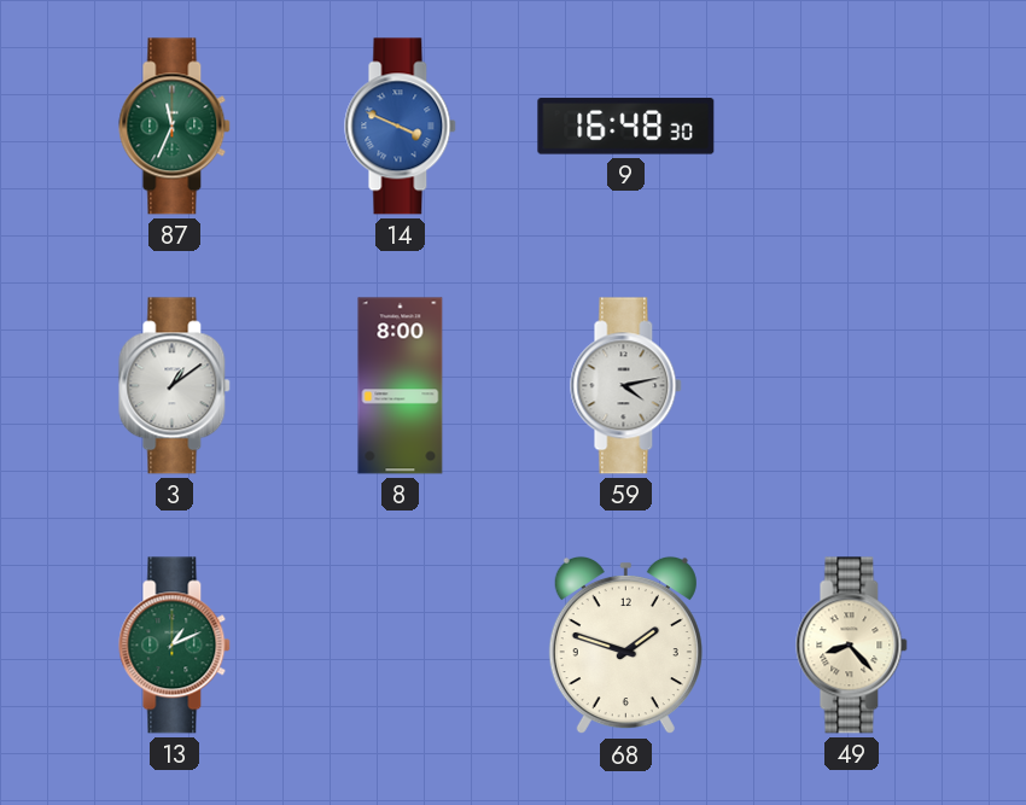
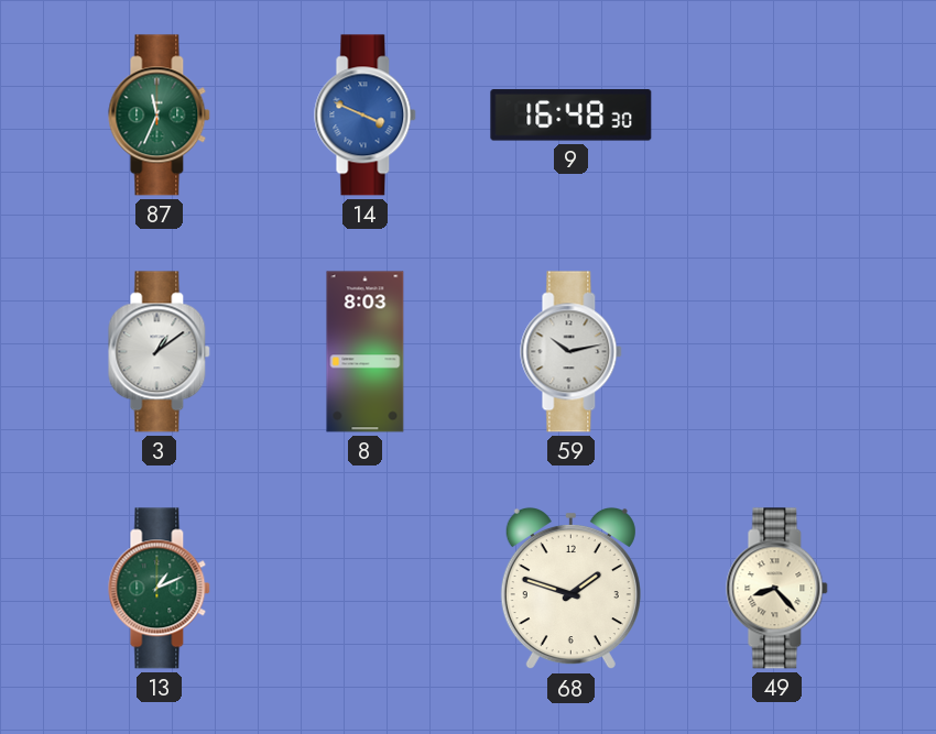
8: 8:00 -> 8:03 (366, 352)
59: 4:13 -> 10:13 (572, 352)
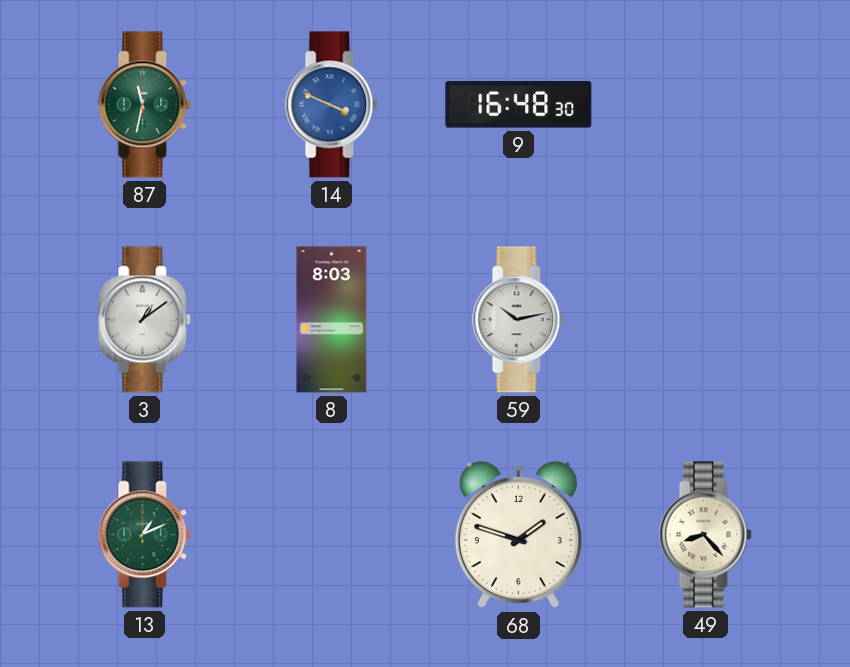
87: 11:34 -> 11:32 (145, 105)
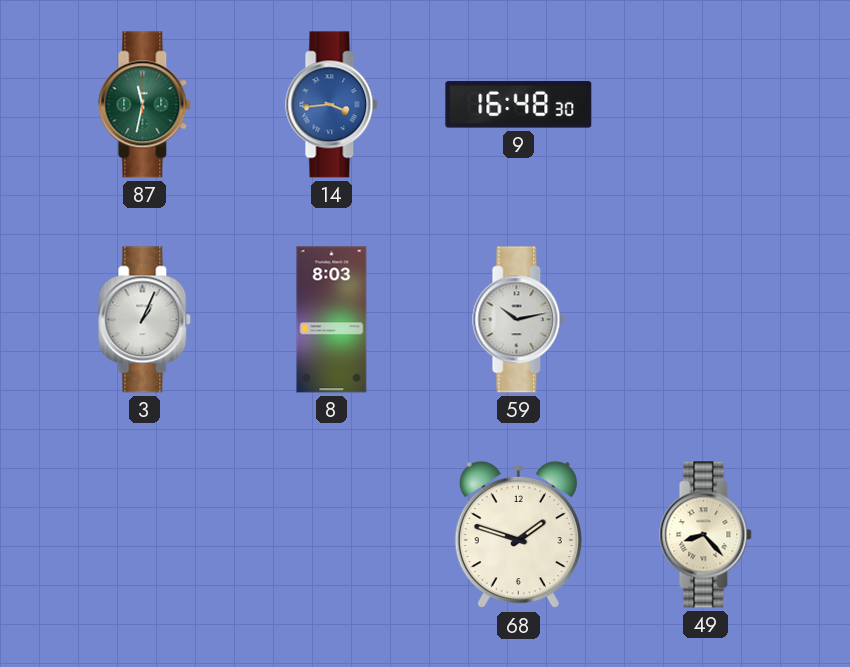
14: 3:49 -> 3:44 (332, 105)
3: 1:09 -> 1:04 (145, 320)
13: 1:11 -> none (145, 535)
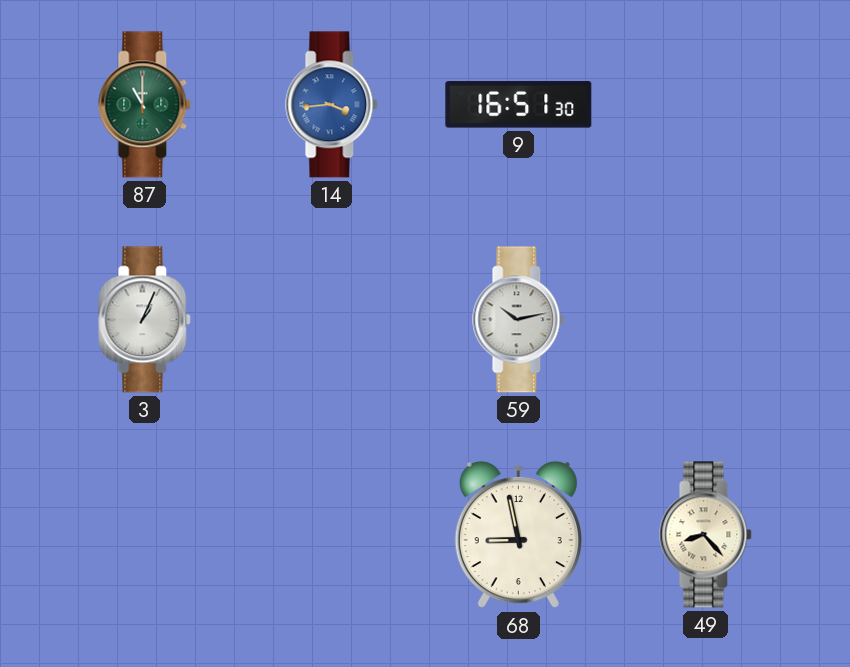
87: 11:32 -> 11:00 (145, 105)
9: 16:48 -> 16:51 (519, 105)
8: 8:03 -> none (332, 320)
68: 1:48 -> 8:58 (518, 535)
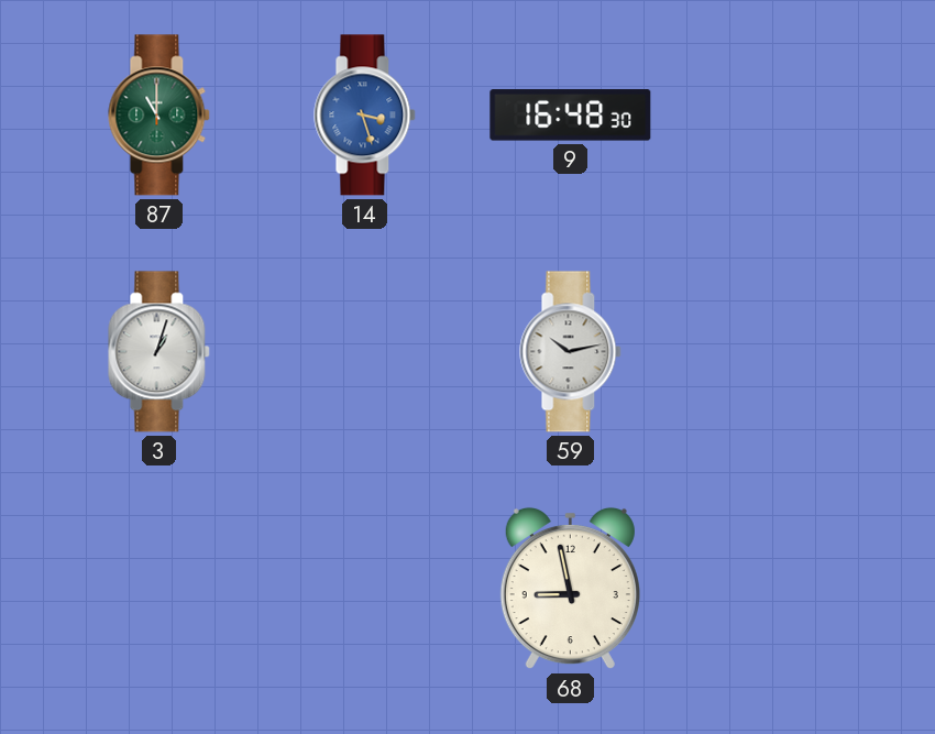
14: 3:44 -> 3:27 (365, 116)
9: 16:51 -> 16:48 (571, 116)
3: 1:04 -> 1:03 (159, 352)
49: 8:23 -> none (706, 535)
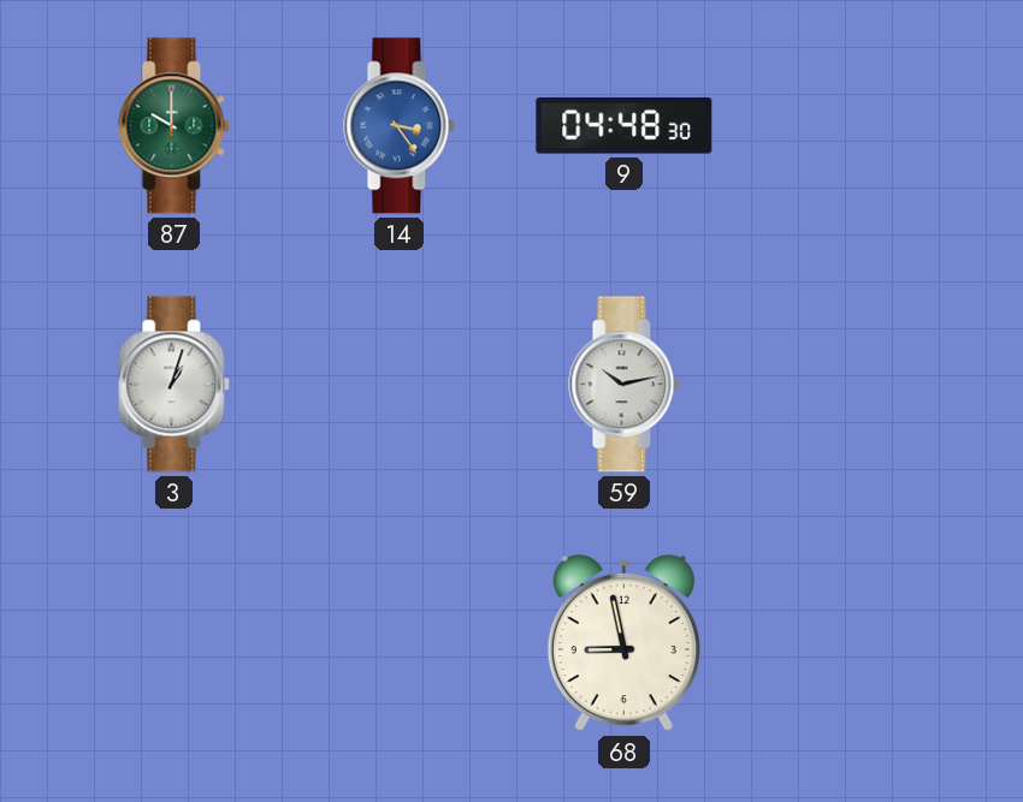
87: 11:00 -> 10:00 (175, 126)
14: 3:27 -> 3:24 (400, 126)
9: 16:48 -> 04:48 (625, 126)
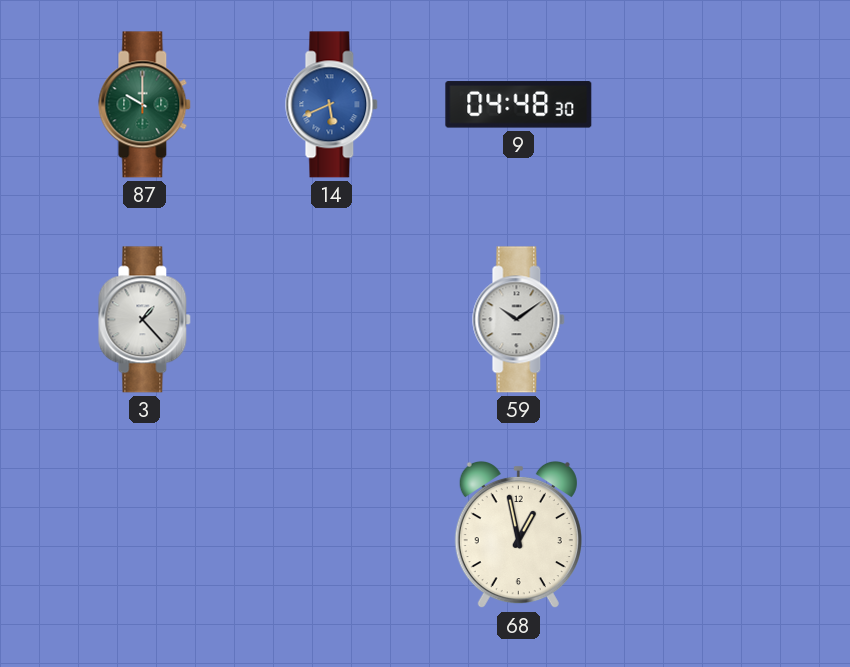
14: 3:24 -> 5:41 (332, 105)
3: 1:03 -> 1:23 (145, 320)
59: 10:13 -> 10:09 (519, 320)
68: 8:58 -> 12:58 (518, 535)
